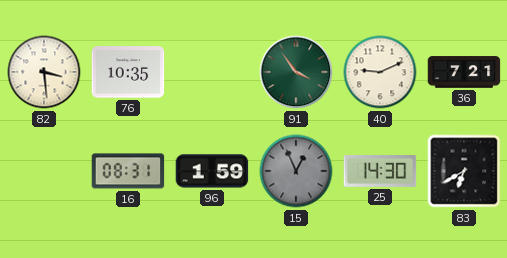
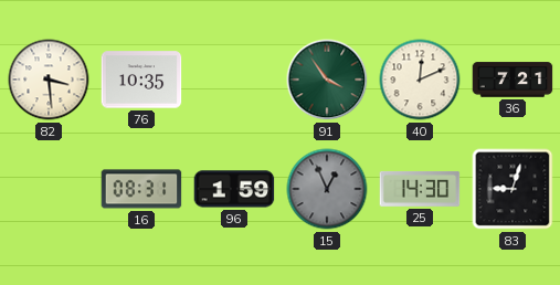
40: 9:11 -> 12:11 (420, 80)
83: 6:40 -> 9:03 (513, 189)
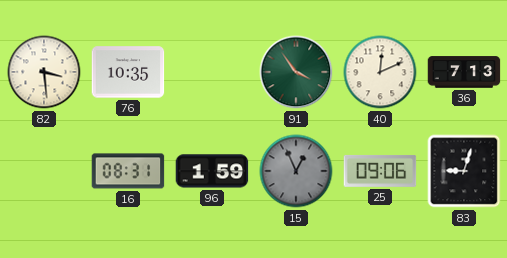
36: 7:21 -> 7:13 (464, 72)
25: 14:30 -> 09:06 (380, 171)
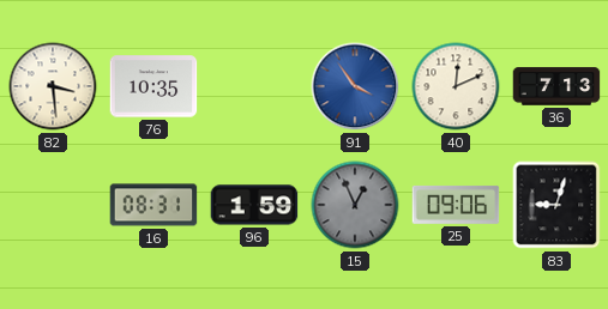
91 dial: green -> blue (355, 86)
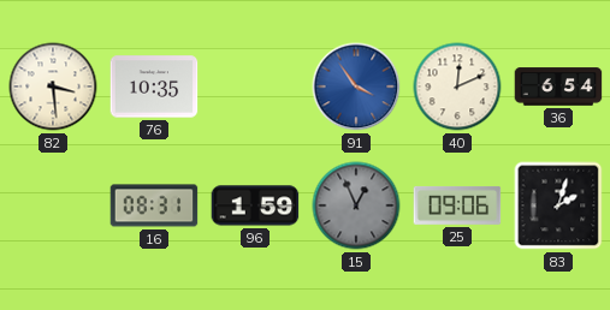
36: 7:13 -> 6:54 (558, 87)
83: 9:03 -> 2:03 (558, 205)
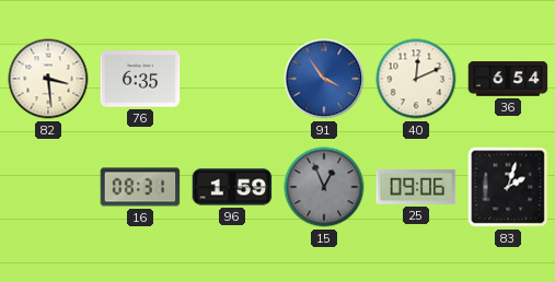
76: 10:35 -> 6:35 (140, 79)
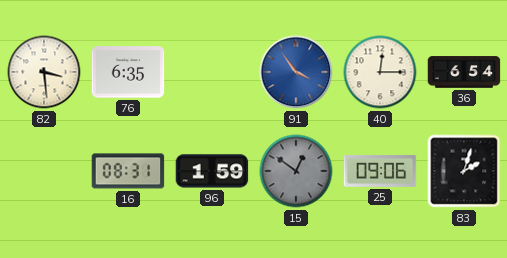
40: 12:11 -> 12:15 (380, 72)
15: 12:56 -> 12:51 (296, 171)
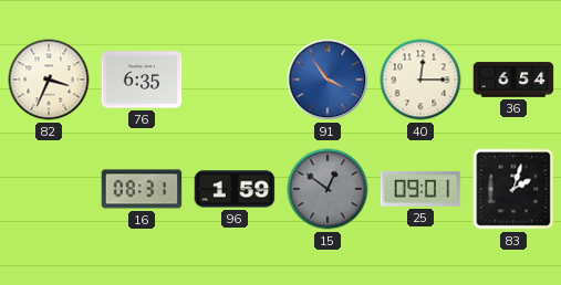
82: 3:29 -> 3:34 (49, 80)
25: 09:06 -> 09:01 (420, 189)
